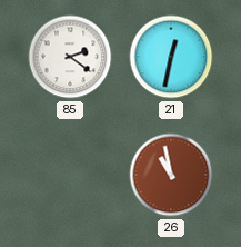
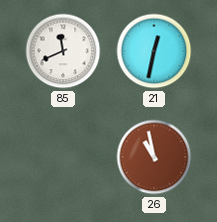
85: 2:21 -> 11:41 (63, 51)
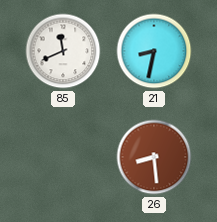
21: 12:32 -> 8:32 (154, 51)
26: 10:58 -> 8:29 (154, 157)
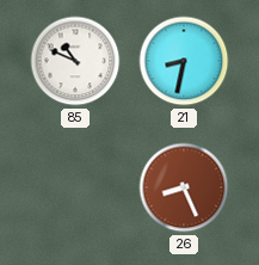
85: 11:41 -> 10:49 (75, 61)
26: 8:29 -> 8:26 (184, 187)
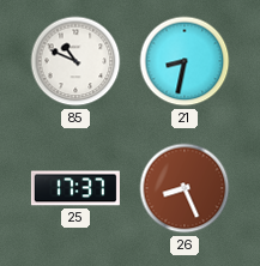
25: none -> 17:37 (75, 188)
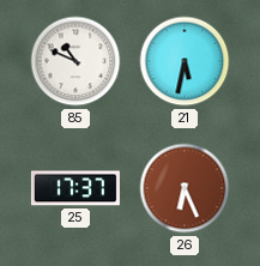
21: 8:32 -> 5:32 (185, 61)
26: 8:26 -> 6:26 (185, 188)
